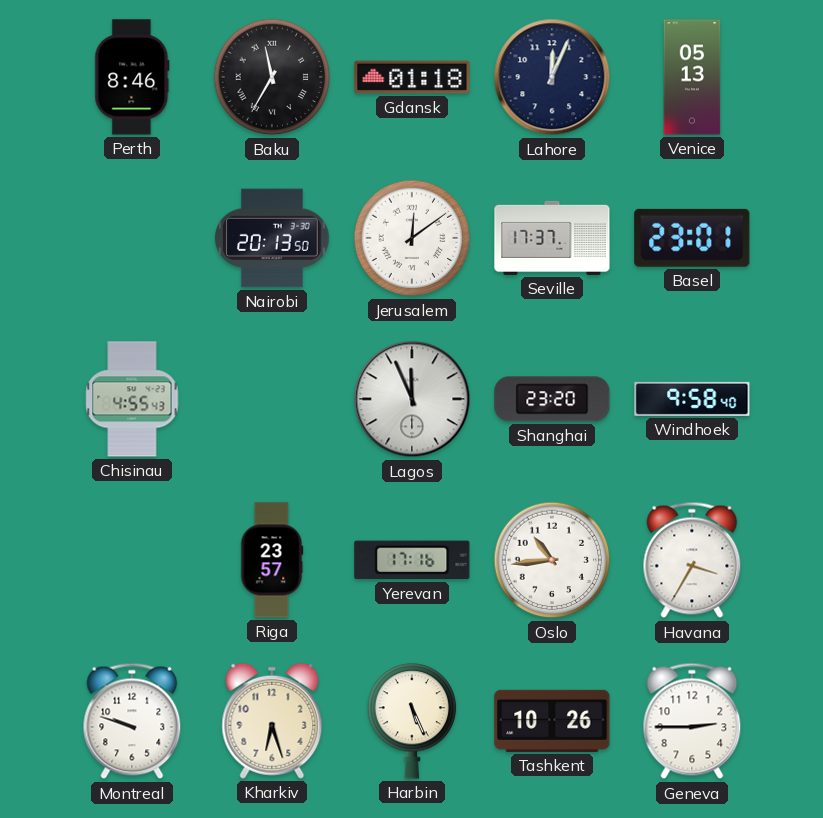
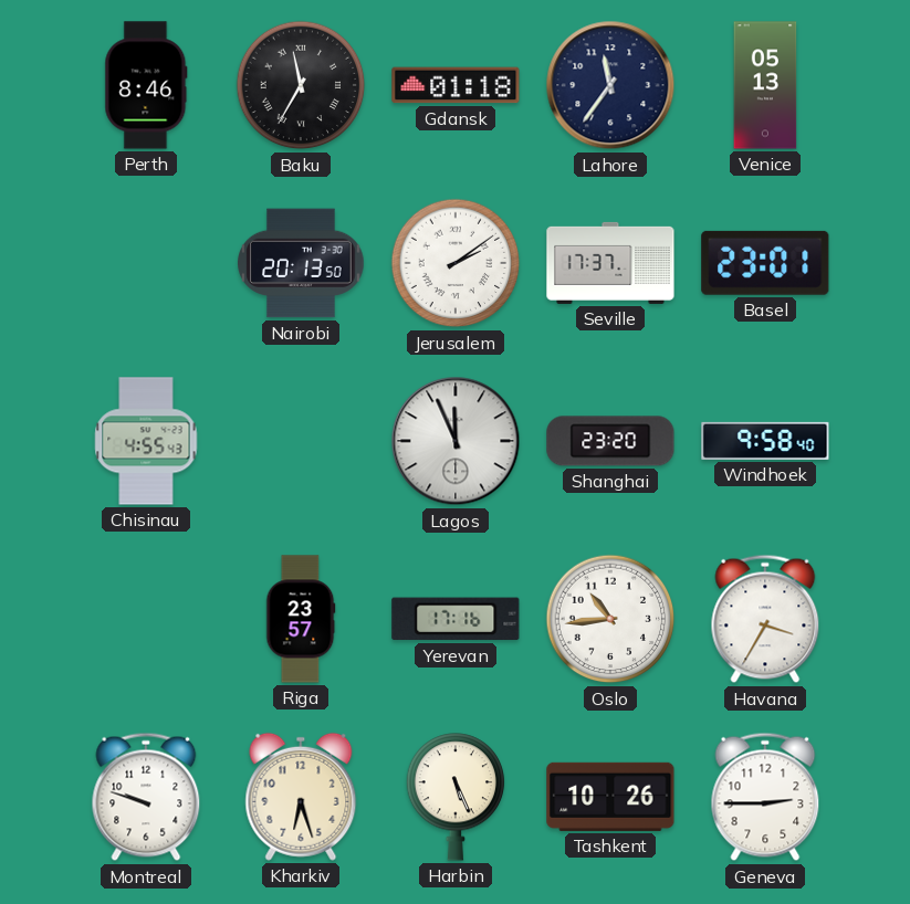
Lahore: 12:04 -> 11:36 (610, 85)
Jerusalem: 12:09 -> 2:09 (456, 263)
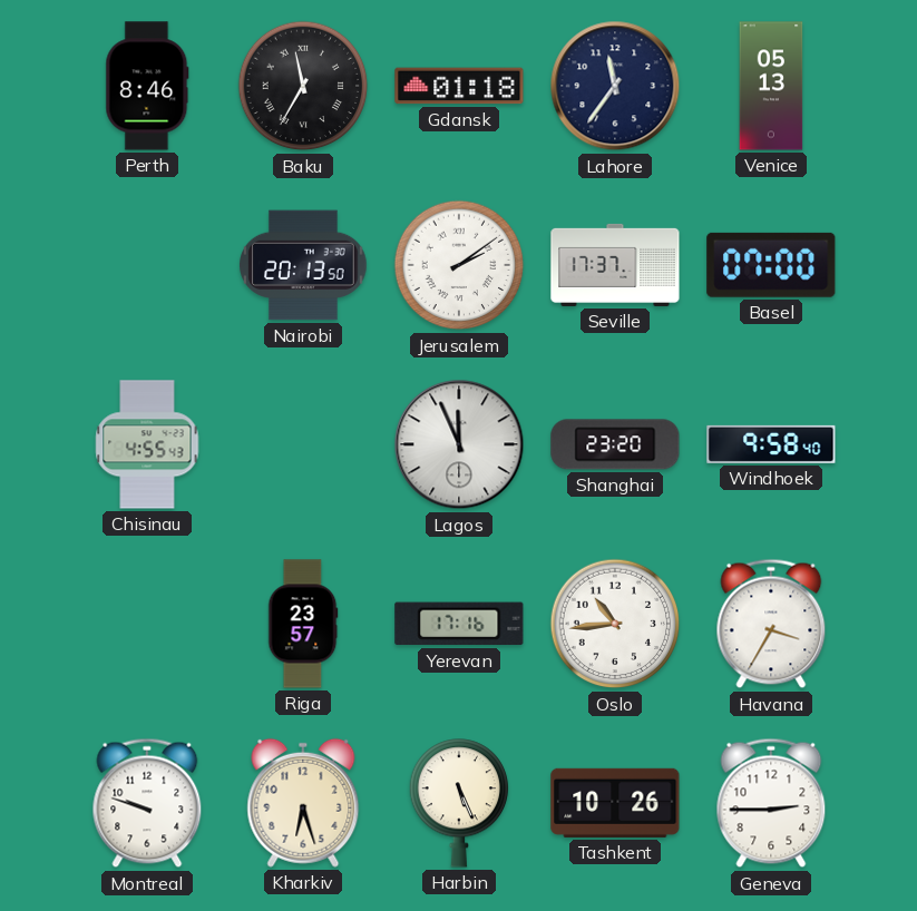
Basel: 23:01 -> 07:00 (771, 265)
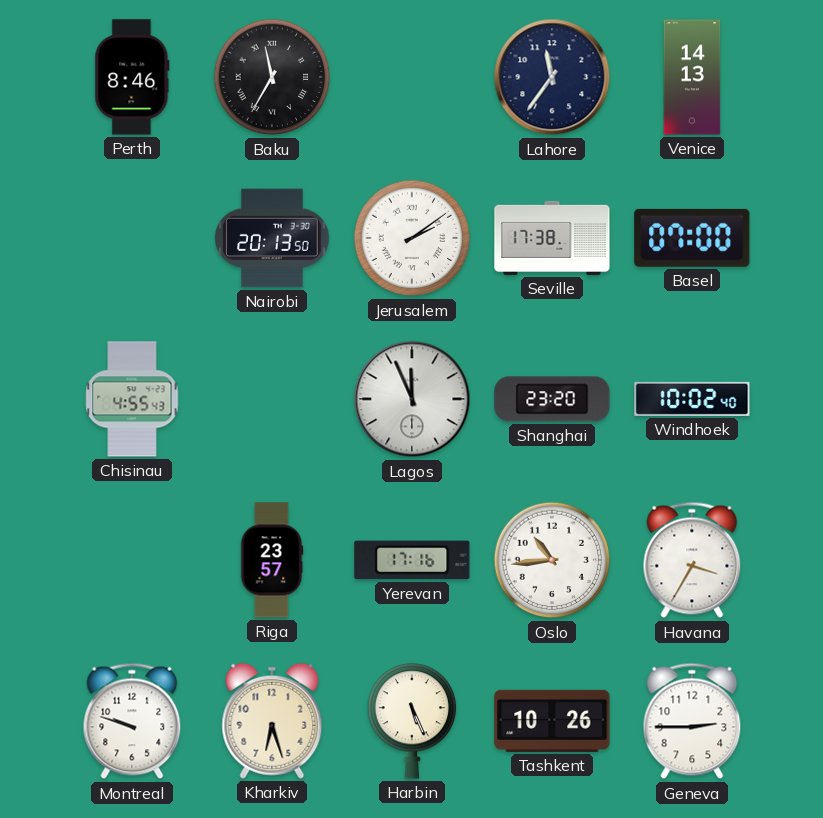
Gdansk: 01:18 -> none (459, 86)
Venice: 05:13 -> 14:13 (692, 77)
Seville: 17:37 -> 17:38 (552, 238)
Windhoek: 9:58 -> 10:02 (692, 399)
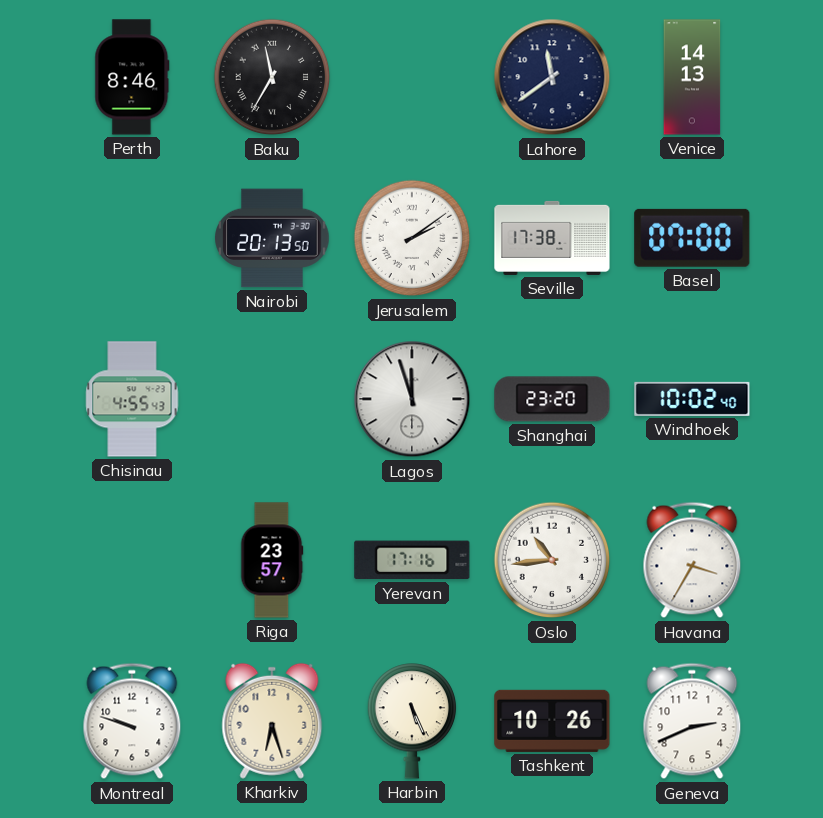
Lahore: 11:36 -> 11:39 (552, 77)
Lagos: 11:56 -> 11:57 (412, 399)
Geneva: 2:45 -> 2:41 (692, 721)
